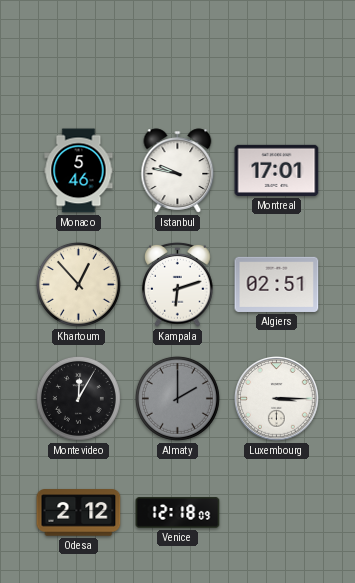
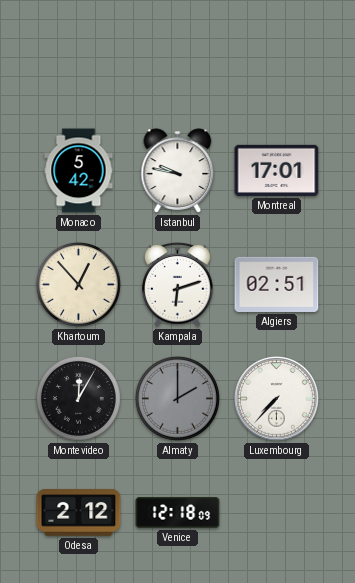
Monaco: 5:46 -> 5:42 (79, 171)
Luxembourg: 3:15 -> 7:37 (277, 399)
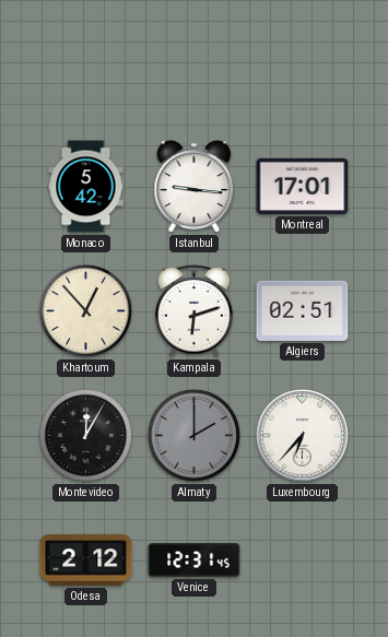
Istanbul: 9:47 -> 9:16 (195, 187)
Luxembourg: 7:37 -> 6:37 (303, 436)
Venice: 12:18 -> 12:31 (195, 561)
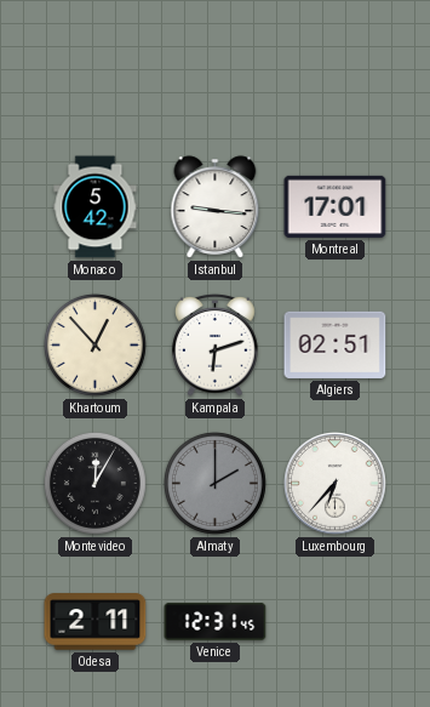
Odesa: 2:12 -> 2:11 (96, 622)
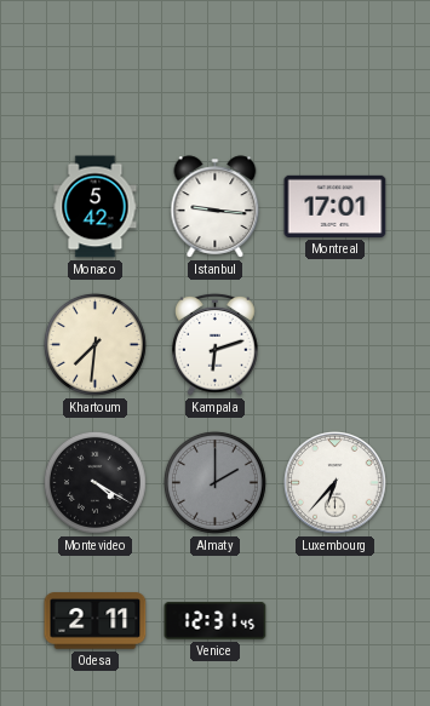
Khartoum: 12:53 -> 7:31 (94, 344)
Algiers: 02:51 -> none (336, 344)
Montevideo: 12:05 -> 4:20 (94, 482)
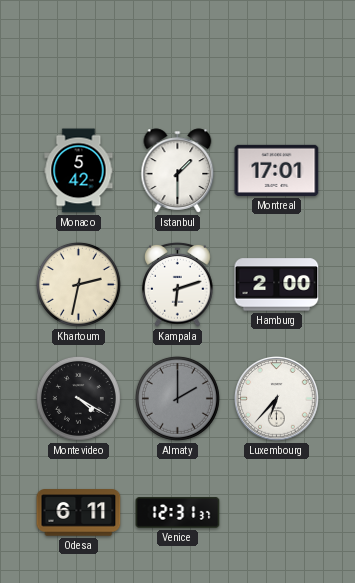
Istanbul: 9:16 -> 1:30 (178, 171)
Khartoum: 7:31 -> 2:32 (78, 284)
Hamburg: none -> 2:00 (277, 285)
Odesa: 2:11 -> 6:11 (79, 513)
Venice: 12:31:45 -> 12:31:37 (178, 513)
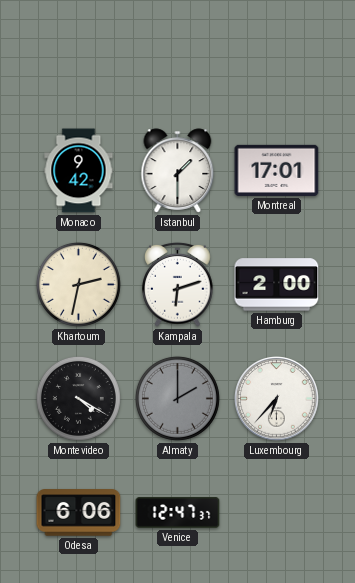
Monaco: 5:42 -> 9:42 (79, 171)
Odesa: 6:11 -> 6:06 (79, 513)
Venice: 12:31 -> 12:47 (178, 513)
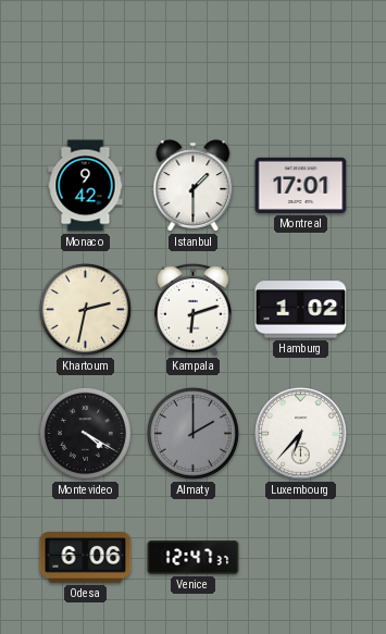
Hamburg: 2:00 -> 1:02 (301, 310)
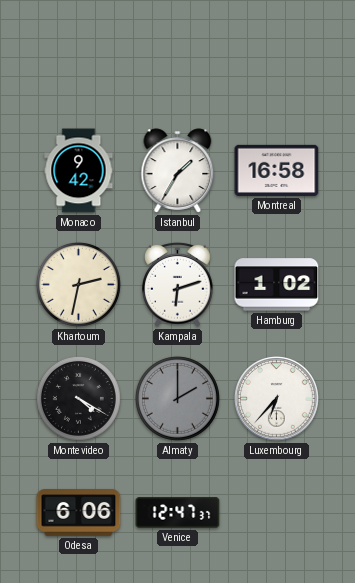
Istanbul: 1:30 -> 1:35 (178, 171)
Montreal: 17:01 -> 16:58 (277, 170)
